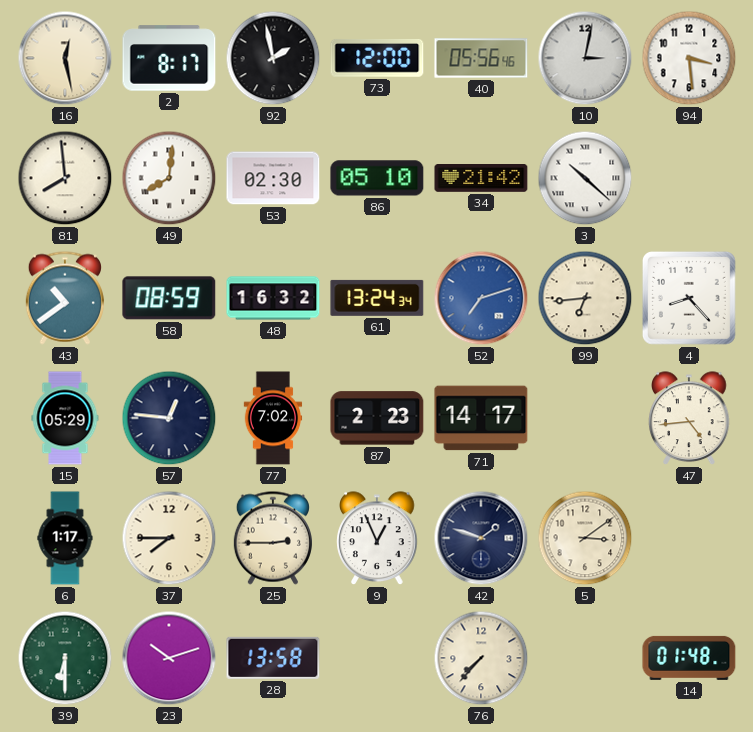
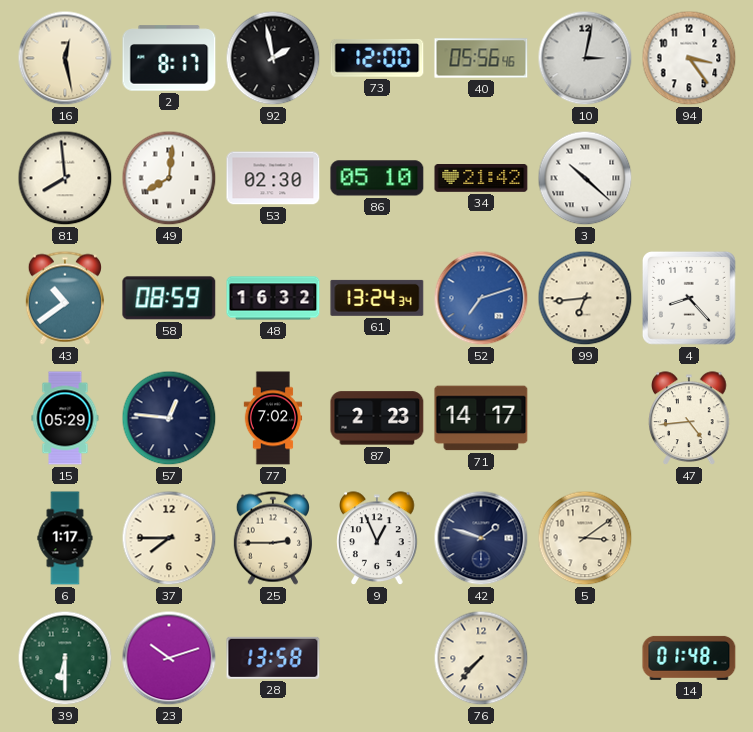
94: 3:29 -> 3:24 (689, 58)
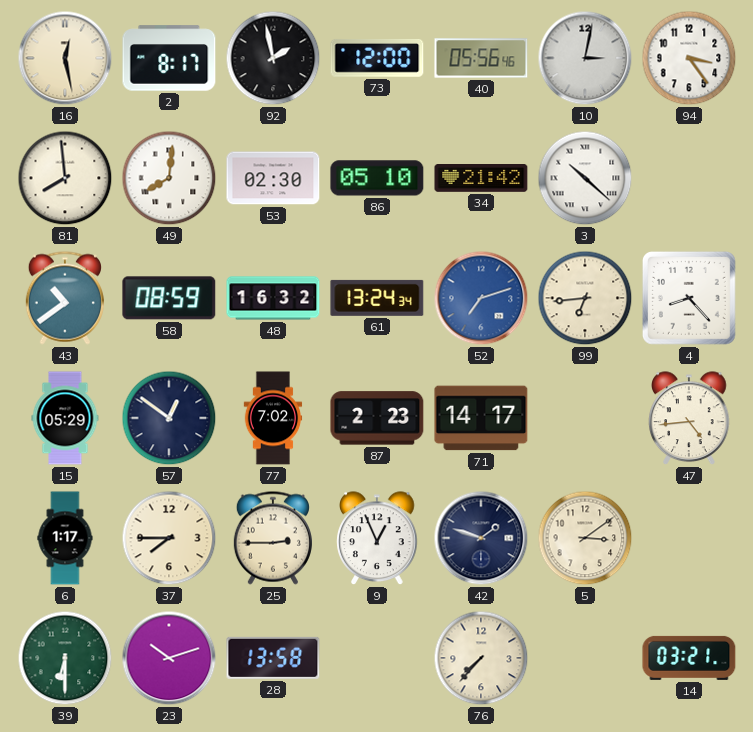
57: 12:46 -> 12:51 (169, 418)
14: 01:48 -> 03:21 (689, 658)
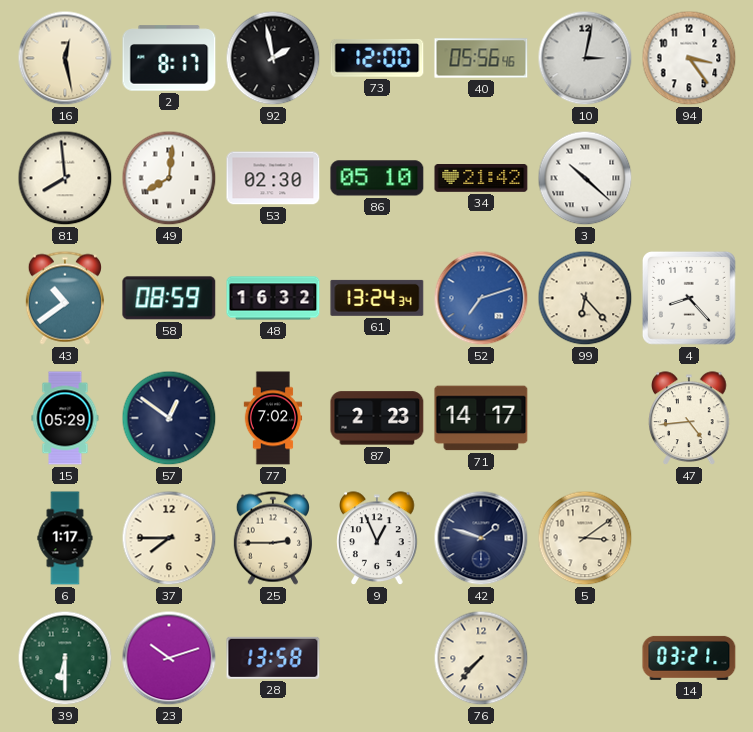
99: 6:44 -> 6:23 (585, 298)
